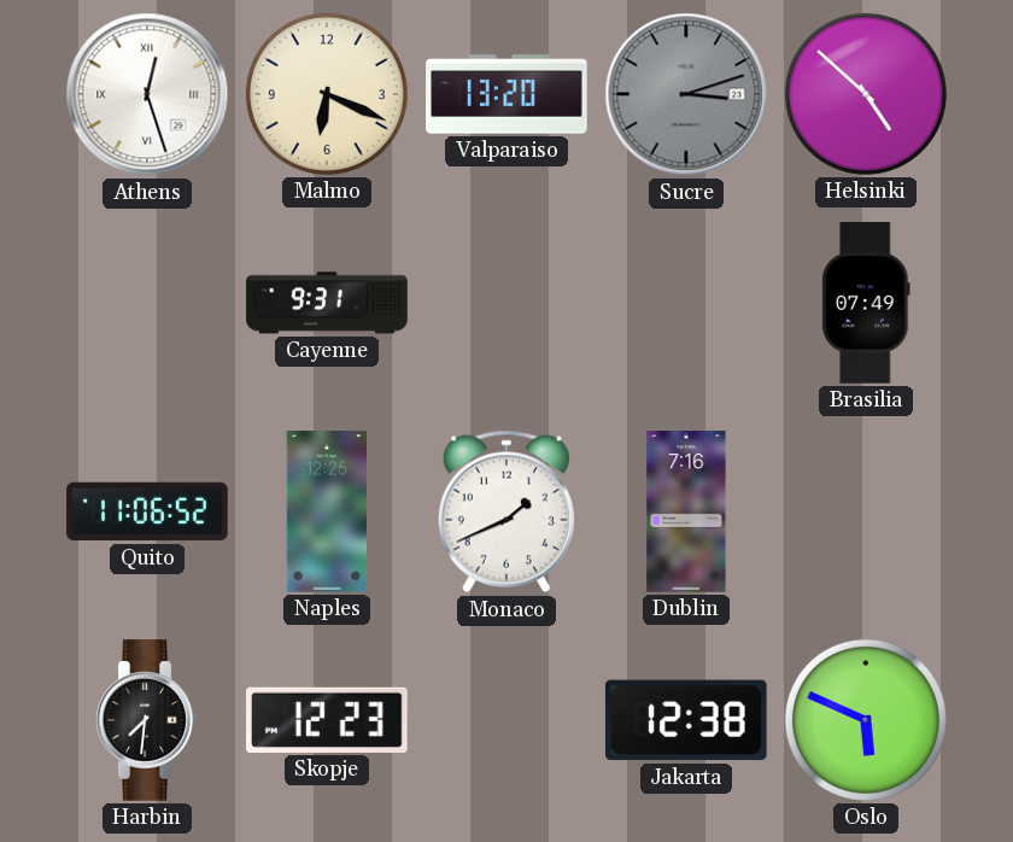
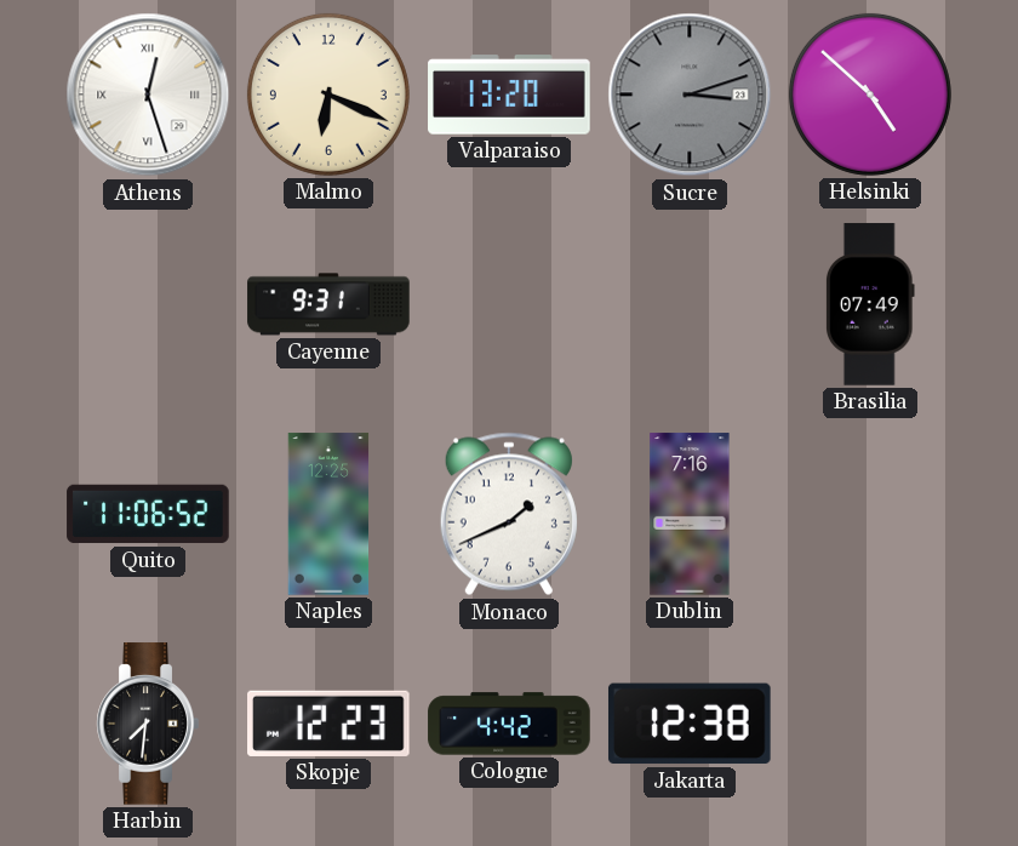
Cologne: none -> 4:42 (509, 724)
Oslo: 5:49 -> none (866, 720)
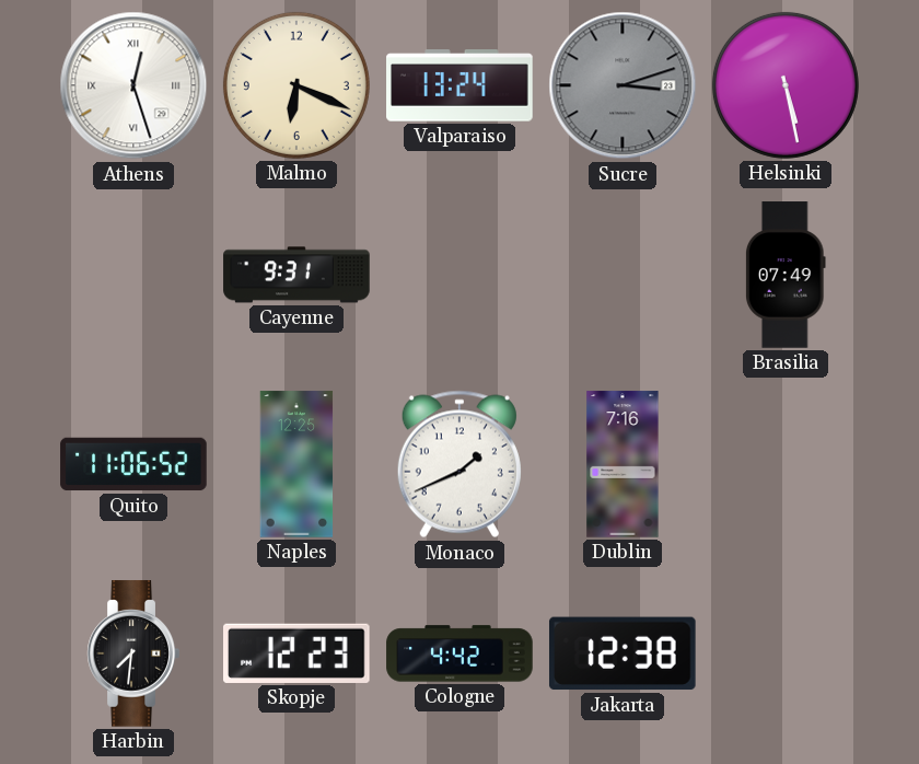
Valparaiso: 13:20 -> 13:24 (460, 85)
Helsinki: 4:52 -> 5:28 (786, 85)
